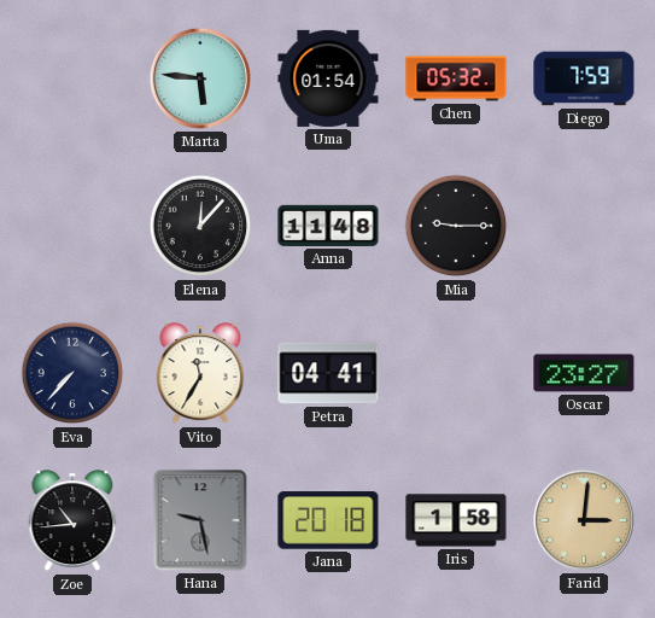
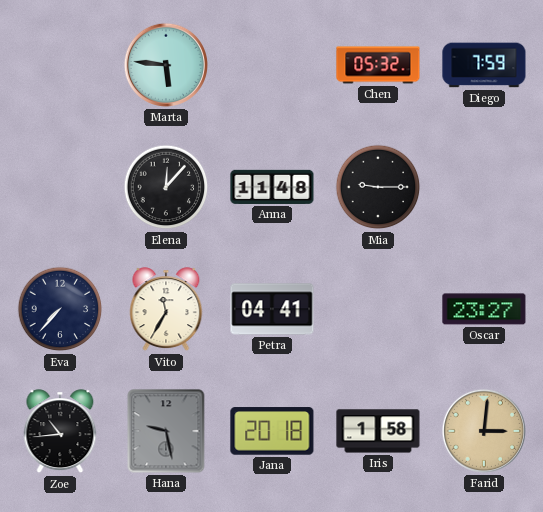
Uma: 01:54 -> none (328, 78)
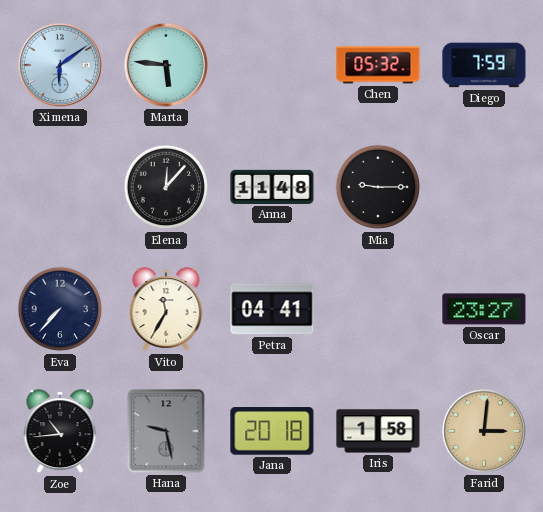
Ximena: none -> 6:09 (60, 65)
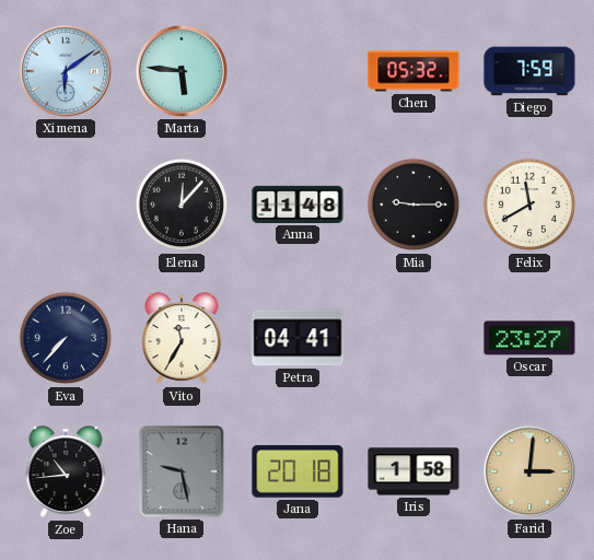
Felix: none -> 11:40 (529, 205)
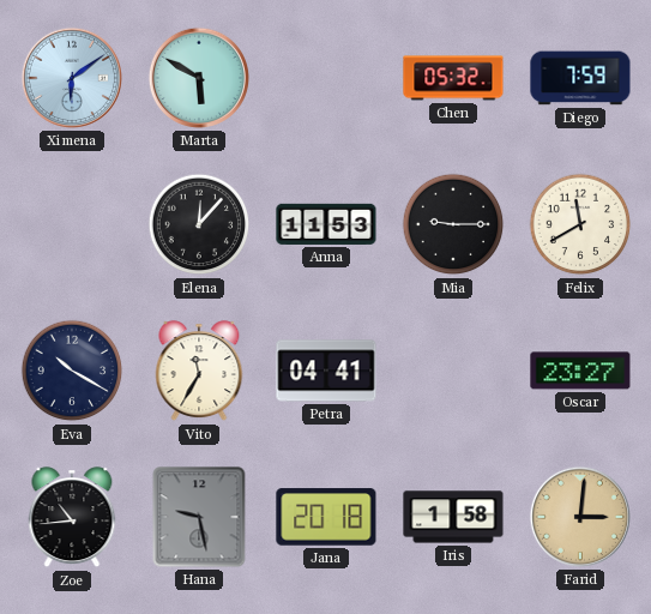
Marta: 5:46 -> 5:50 (199, 78)
Anna: 11:48 -> 11:53 (326, 224)
Eva: 7:37 -> 10:20 (72, 371)
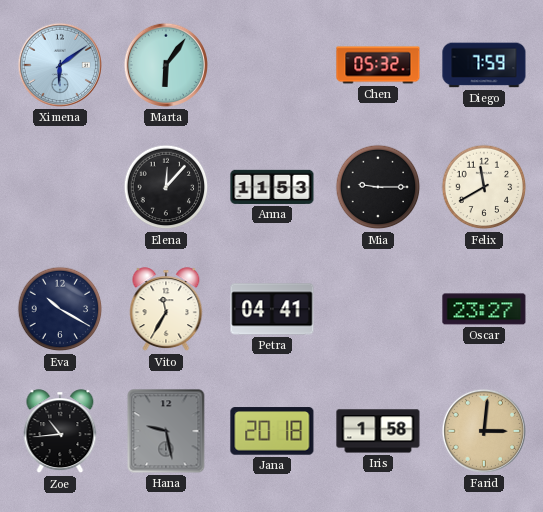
Marta: 5:50 -> 6:06 (166, 65)
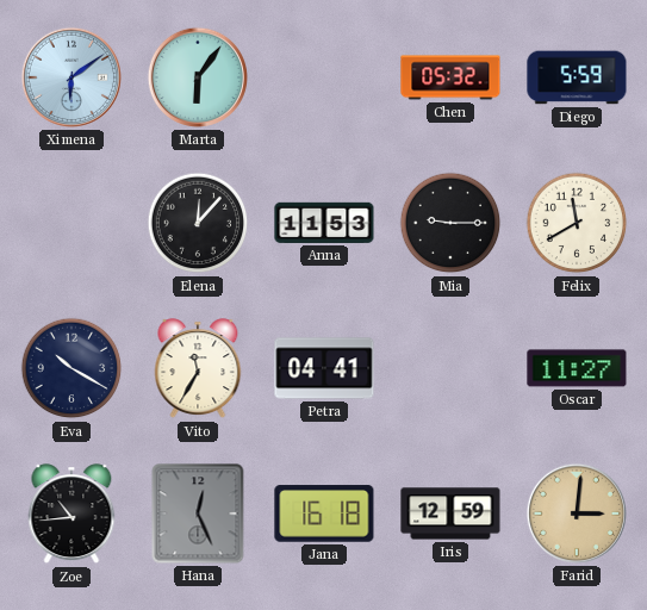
Diego: 7:59 -> 5:59 (577, 77)
Oscar: 23:27 -> 11:27 (577, 368)
Hana: 9:28 -> 12:26 (198, 513)
Jana: 20:18 -> 16:18 (324, 513)
Iris: 1:58 -> 12:59 (450, 513)
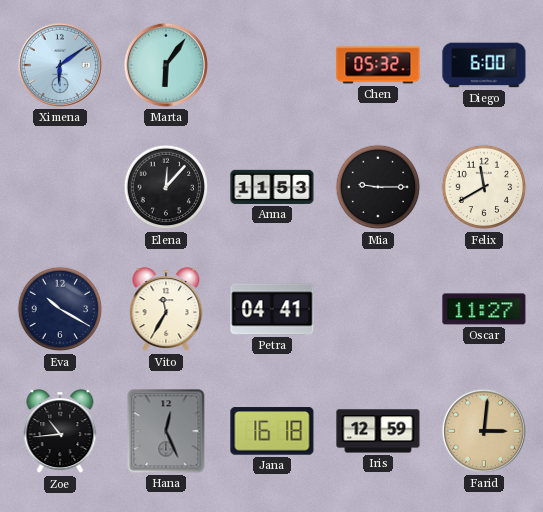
Diego: 5:59 -> 6:00 (484, 65)
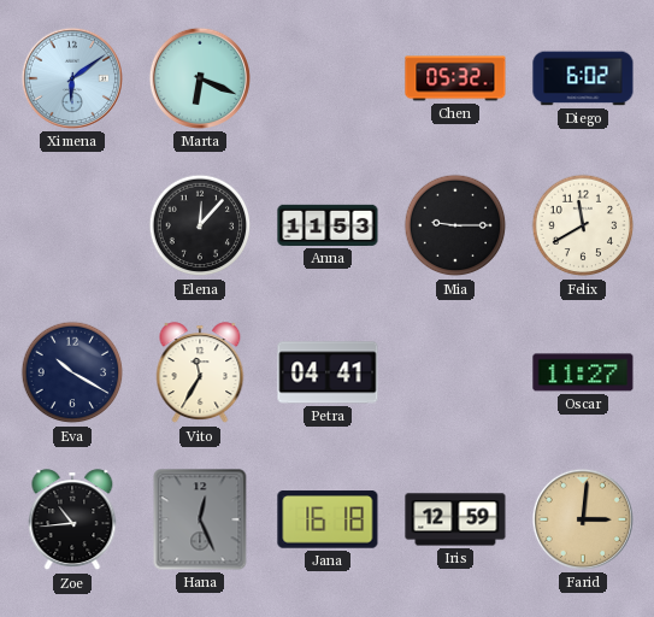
Marta: 6:06 -> 6:19 (200, 78)
Diego: 6:00 -> 6:02 (583, 78)
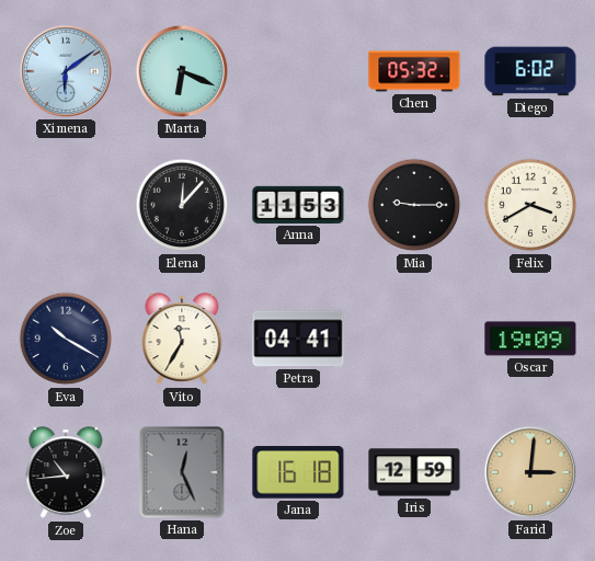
Felix: 11:40 -> 3:40 (530, 205)
Oscar: 11:27 -> 19:09 (530, 339)
